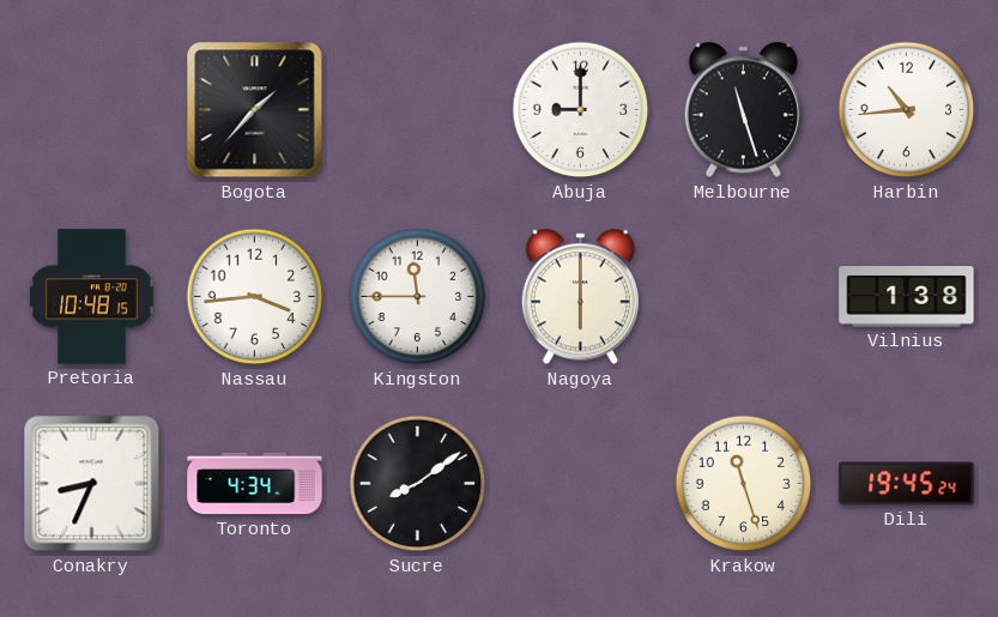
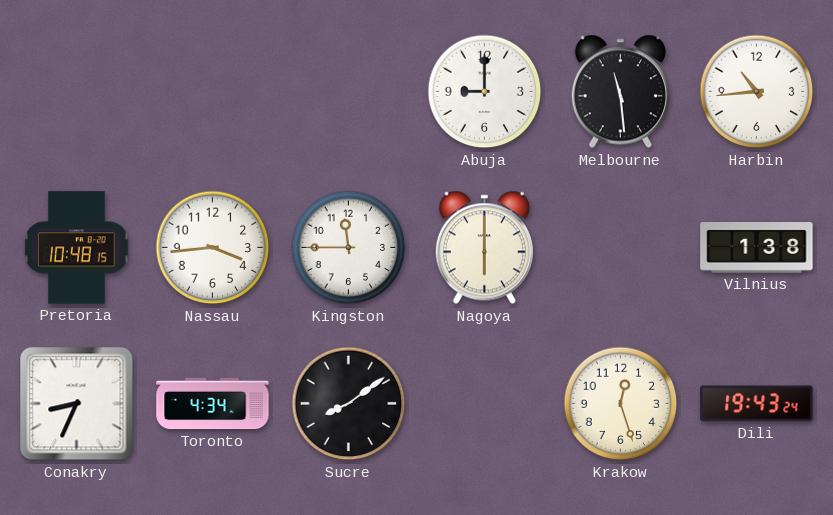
Bogota: 1:37 -> none (255, 110)
Melbourne: 11:27 -> 11:29 (620, 92)
Krakow: 11:27 -> 12:27 (621, 404)
Dili: 19:45 -> 19:43 (757, 404)
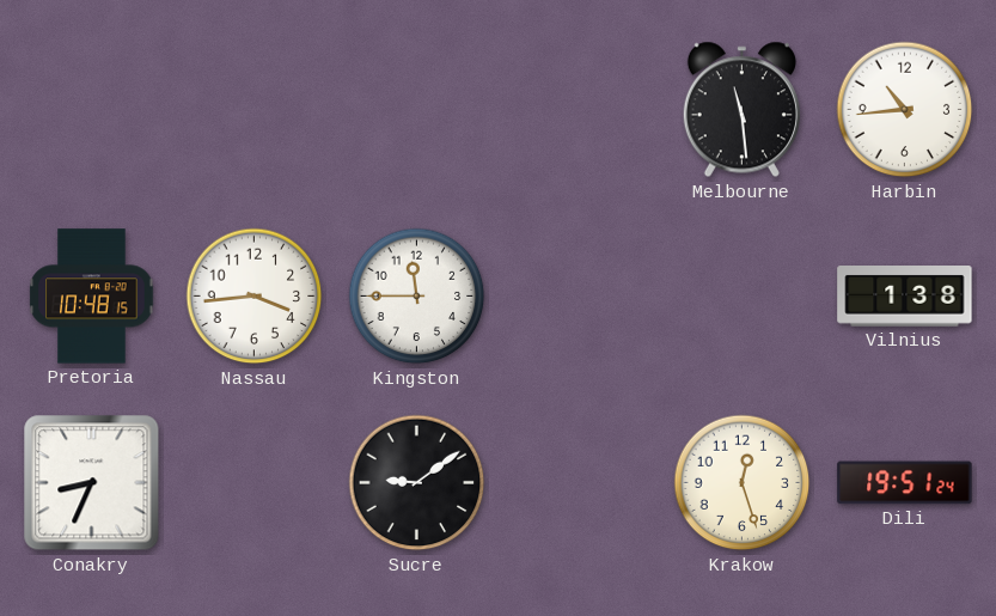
Abuja: 9:00 -> none (485, 92)
Nagoya: 6:00 -> none (484, 248)
Toronto: 4:34 -> none (213, 404)
Sucre: 8:09 -> 9:09 (417, 483)
Dili: 19:43 -> 19:51 (905, 483)
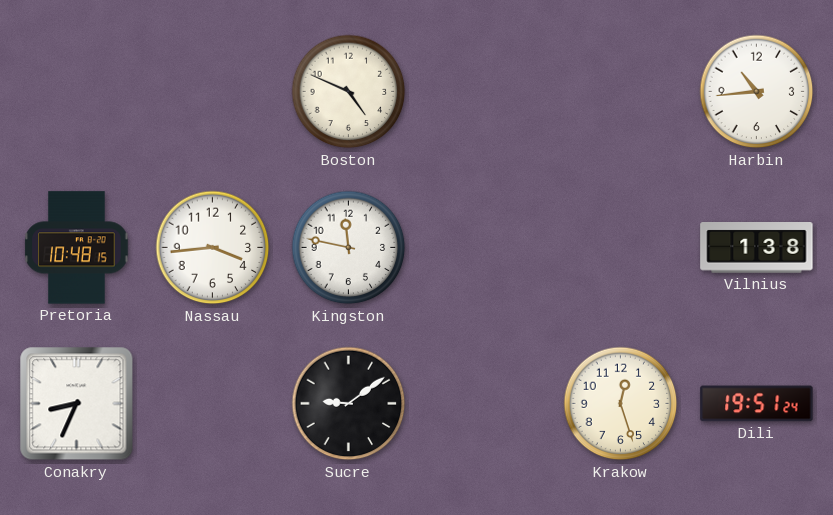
Boston: none -> 4:49 (349, 92)
Melbourne: 11:29 -> none (741, 110)
Kingston: 11:45 -> 11:47 (349, 248)
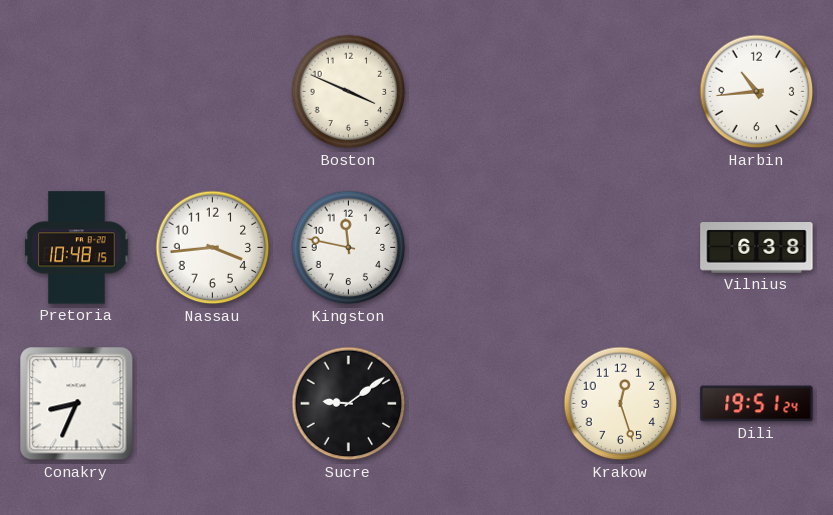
Boston: 4:49 -> 3:49 (349, 92)
Vilnius: 1:38 -> 6:38 (757, 248)
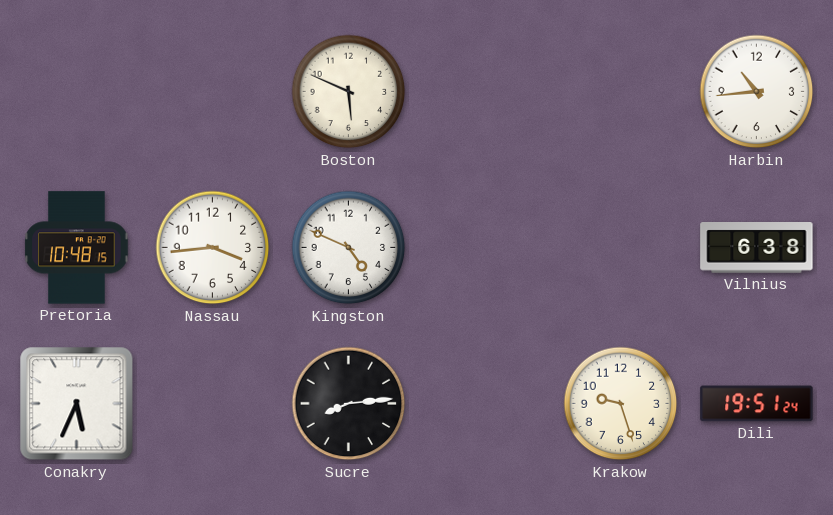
Boston: 3:49 -> 5:49 (349, 92)
Kingston: 11:47 -> 4:49 (349, 248)
Conakry: 8:34 -> 5:34 (77, 404)
Sucre: 9:09 -> 8:14 (349, 404)
Krakow: 12:27 -> 9:27 (621, 404)
